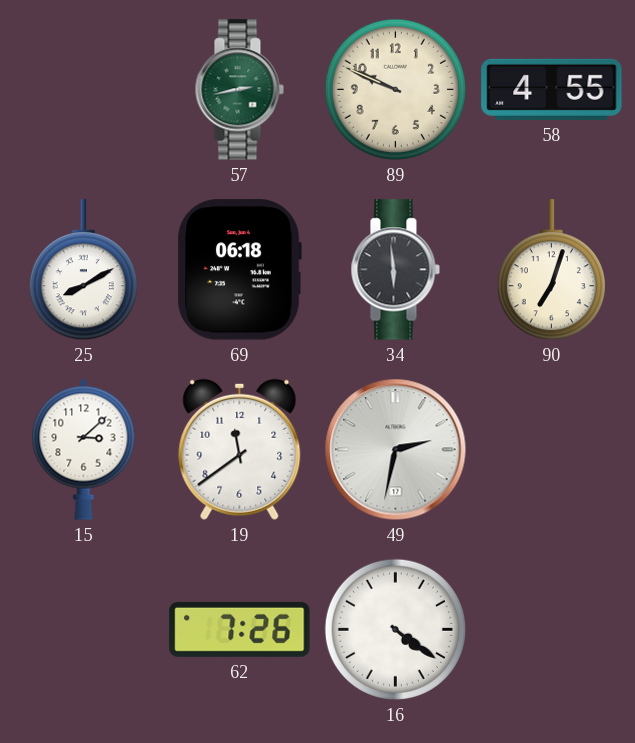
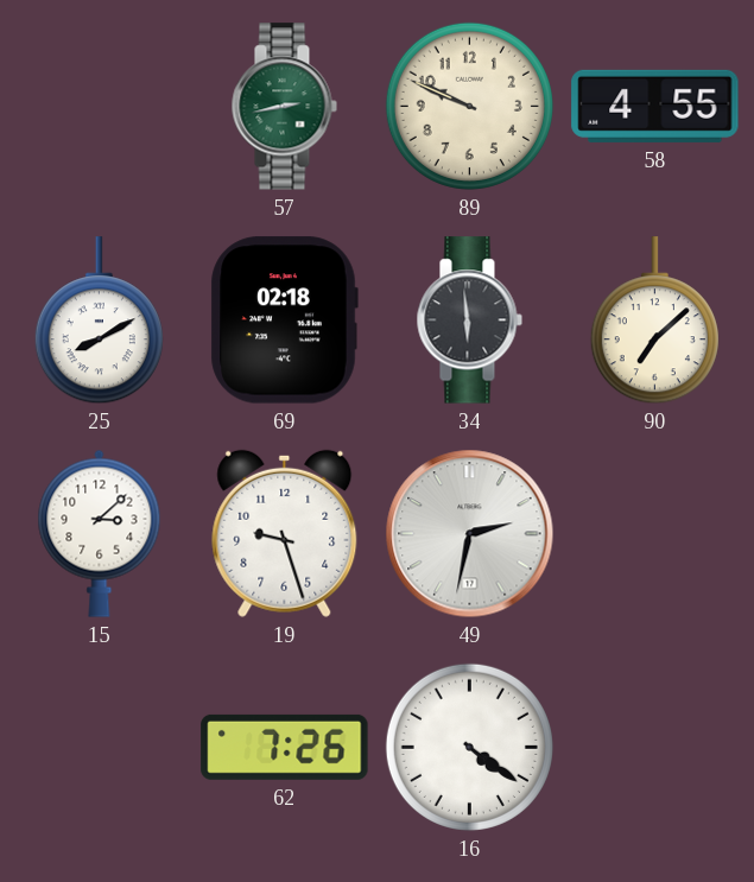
69: 06:18 -> 02:18 (284, 321)
90: 7:03 -> 7:08 (654, 321)
19: 11:39 -> 9:27 (285, 533)
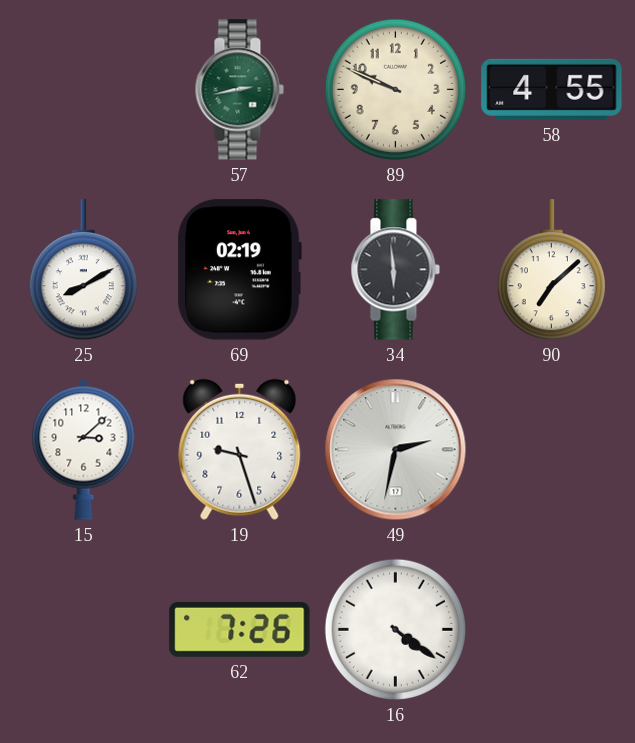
69: 02:18 -> 02:19 (239, 270)
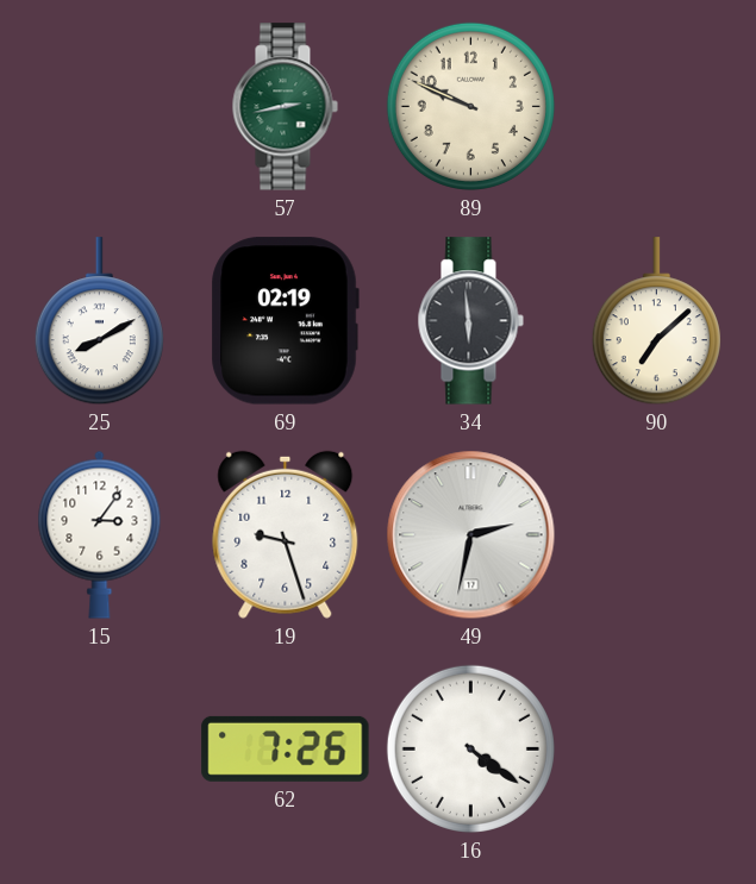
58: 4:55 -> none (552, 89)
15: 3:08 -> 3:06 (100, 534)
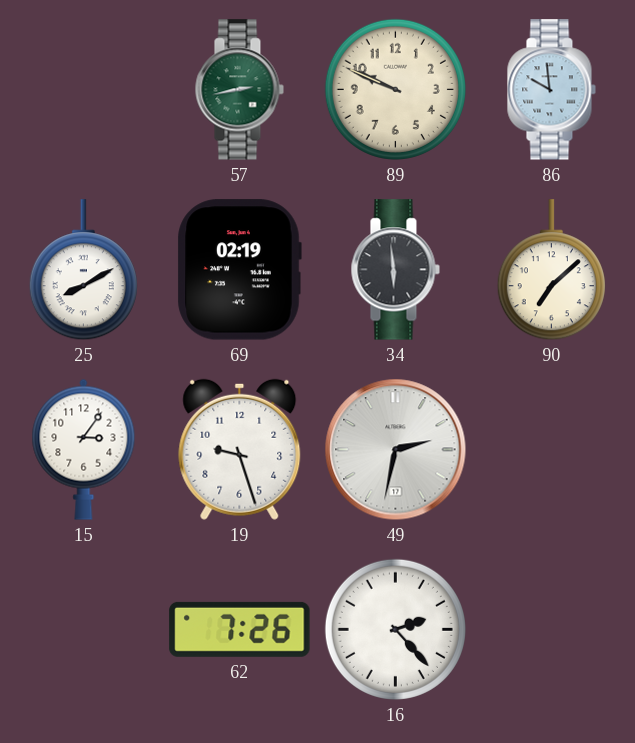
86: none -> 9:59 (551, 90)
16: 4:21 -> 2:23 (395, 629)
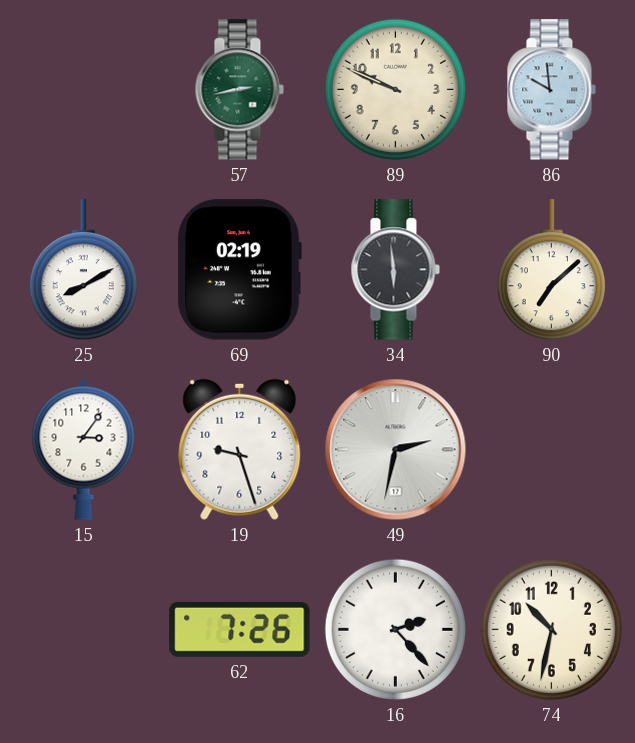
74: none -> 10:32 (551, 629)
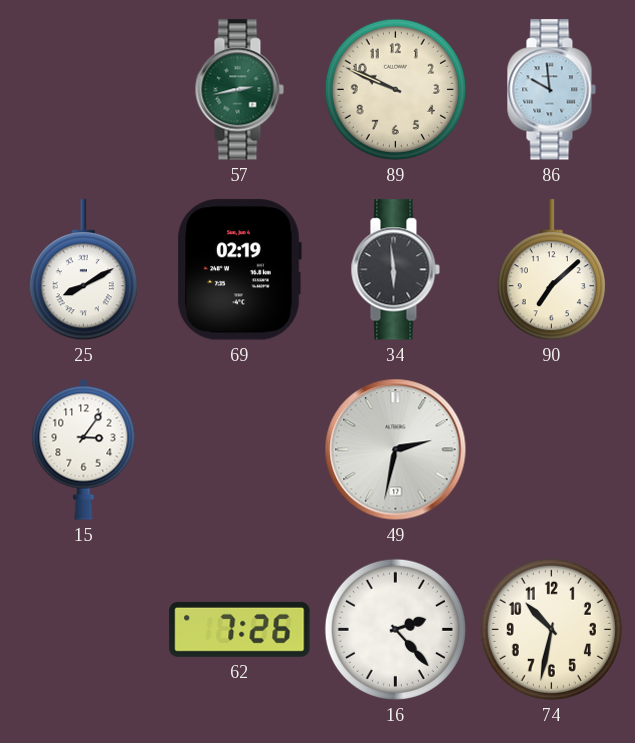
19: 9:27 -> none (240, 449)
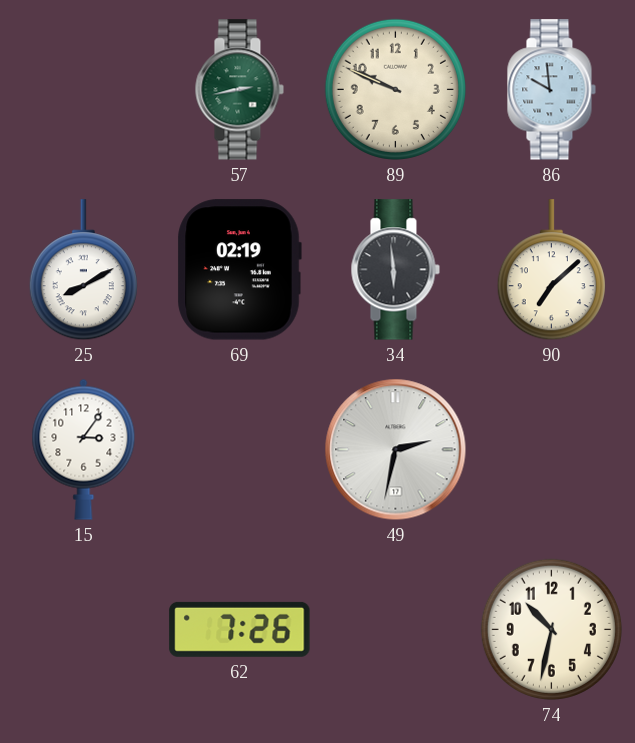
16: 2:23 -> none (395, 629)
